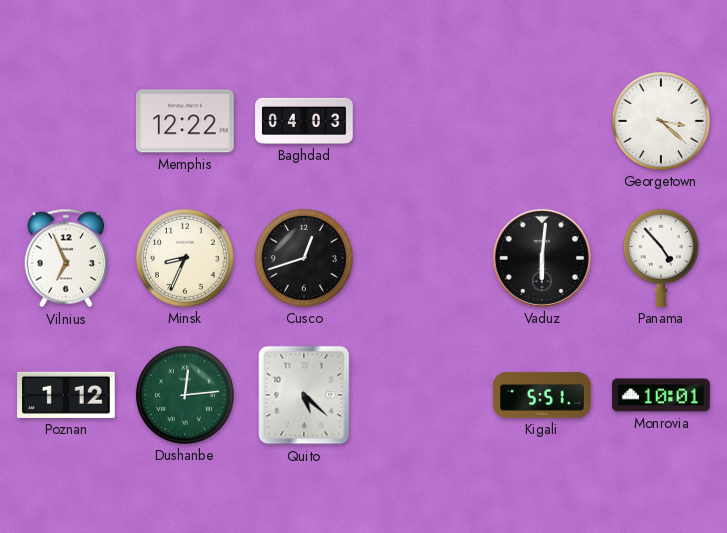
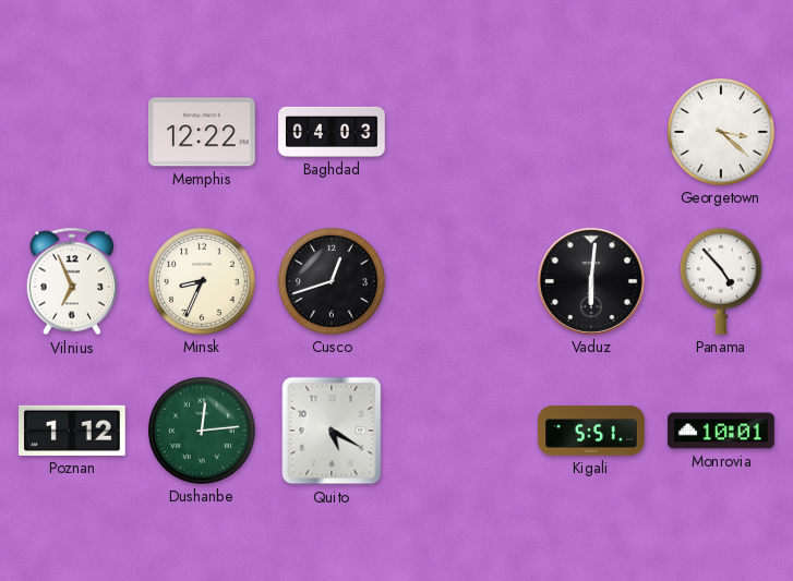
Quito: 5:22 -> 5:20 (332, 431)
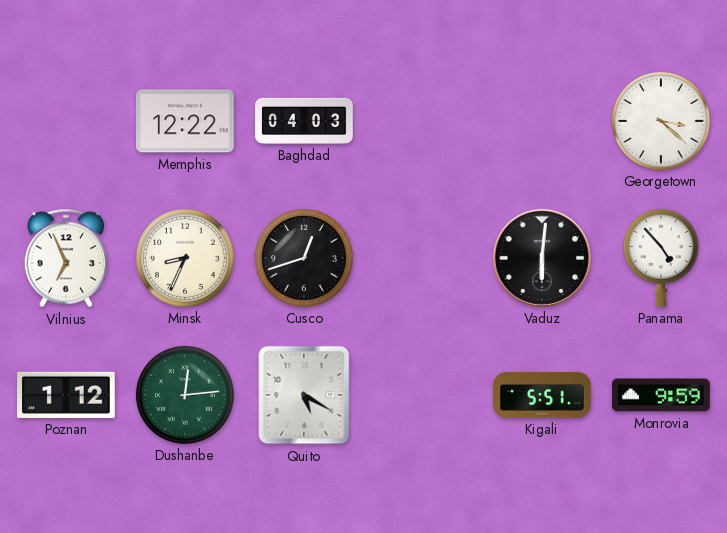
Monrovia: 10:01 -> 9:59 (661, 395)
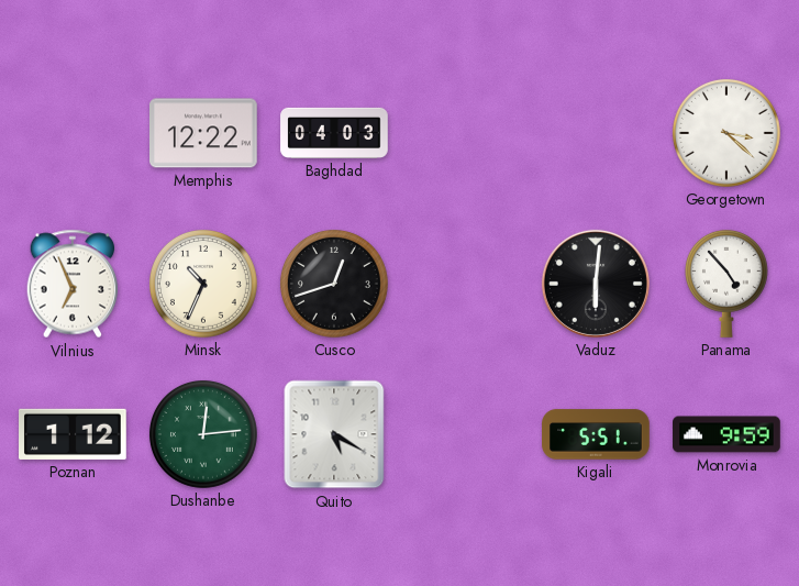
Minsk: 8:34 -> 10:34 (203, 284)
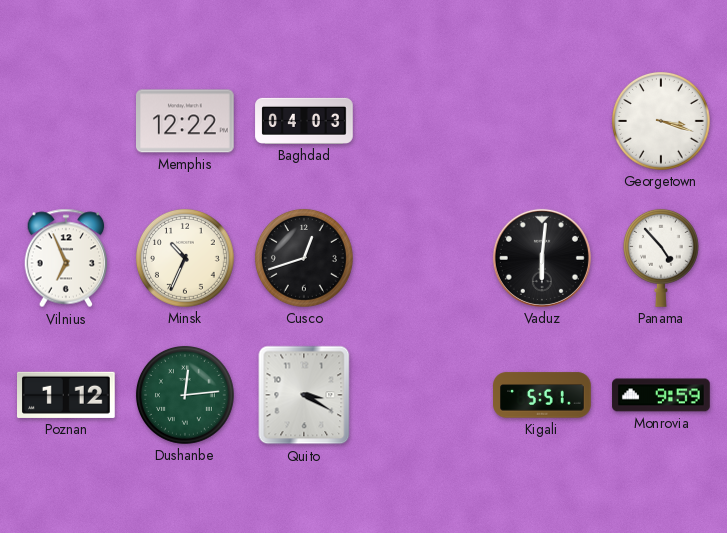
Georgetown: 3:22 -> 3:18 (661, 121)
Quito: 5:20 -> 3:20 (304, 395)
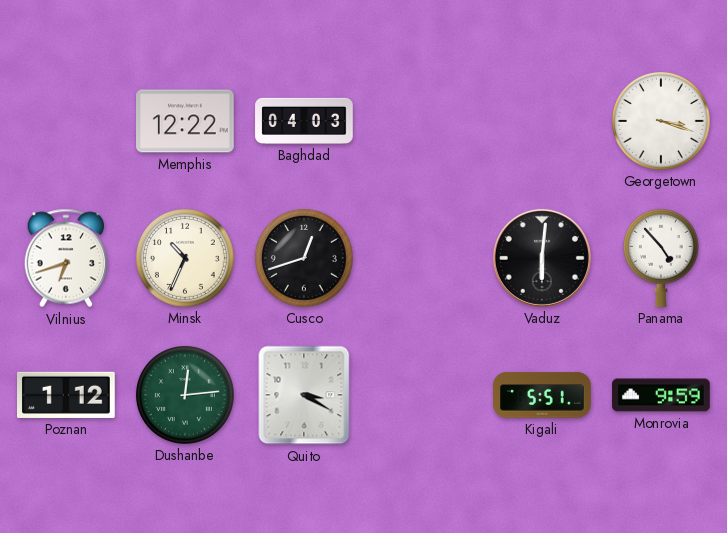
Vilnius: 6:56 -> 6:42 (66, 258)
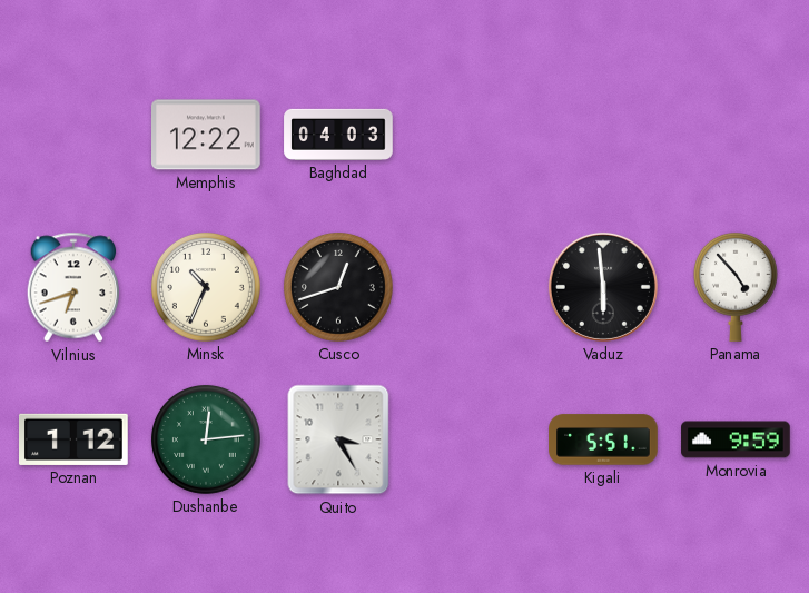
Georgetown: 3:18 -> none (661, 121)
Vaduz: 6:01 -> 5:59 (603, 287)
Quito: 3:20 -> 3:25 (338, 439)
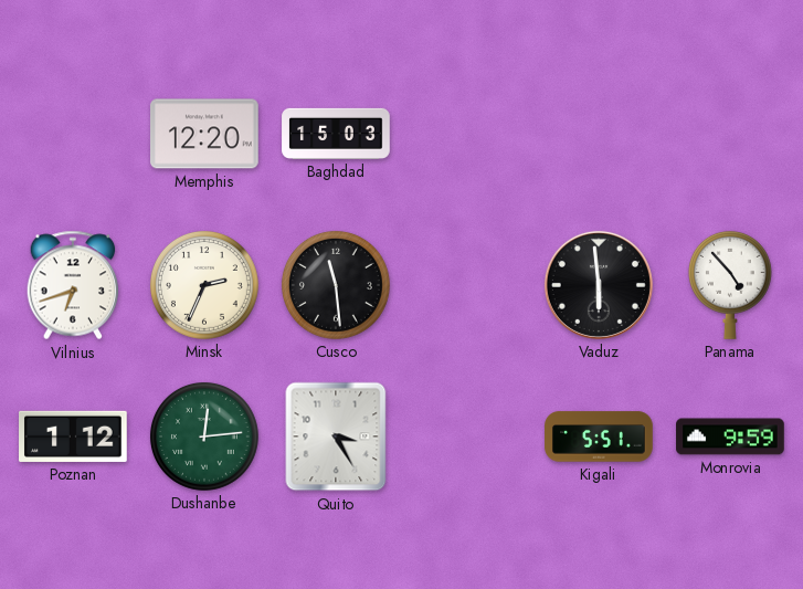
Memphis: 12:22 -> 12:20 (204, 134)
Baghdad: 04:03 -> 15:03 (336, 134)
Minsk: 10:34 -> 2:34 (204, 285)
Cusco: 12:42 -> 11:29 (336, 285)
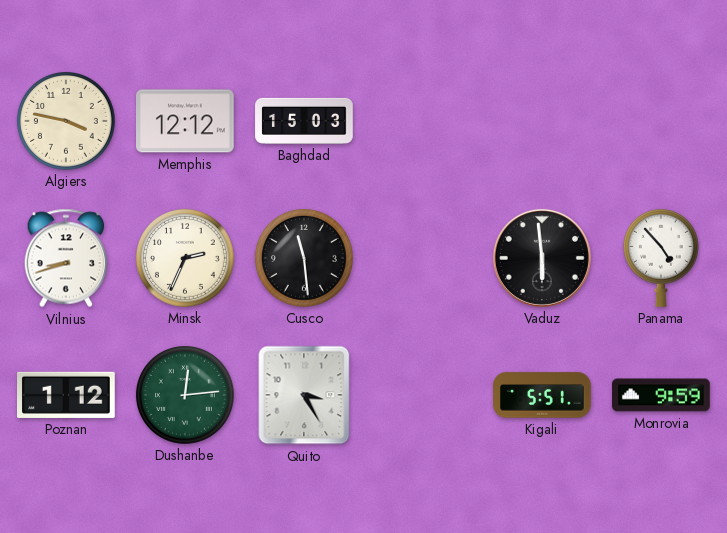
Algiers: none -> 3:47 (66, 121)
Memphis: 12:20 -> 12:12 (185, 121)
Vilnius: 6:42 -> 8:42 (66, 258)
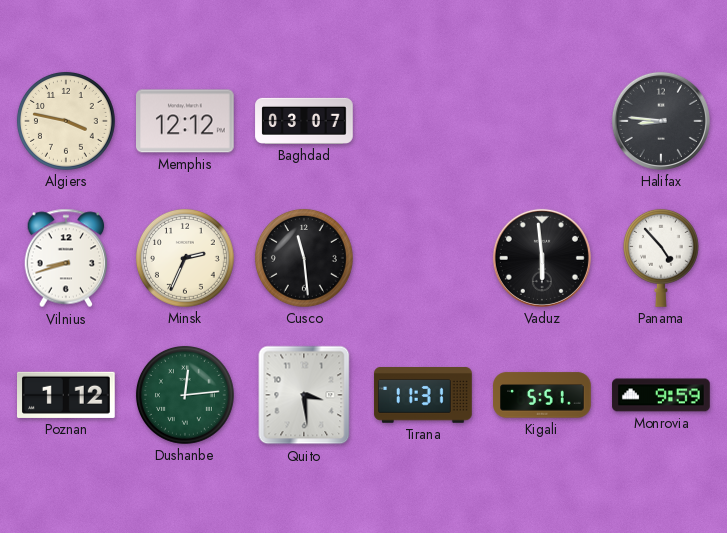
Baghdad: 15:03 -> 03:07 (304, 121)
Halifax: none -> 8:46 (661, 121)
Quito: 3:25 -> 3:29 (304, 395)
Tirana: none -> 11:31 (423, 396)
